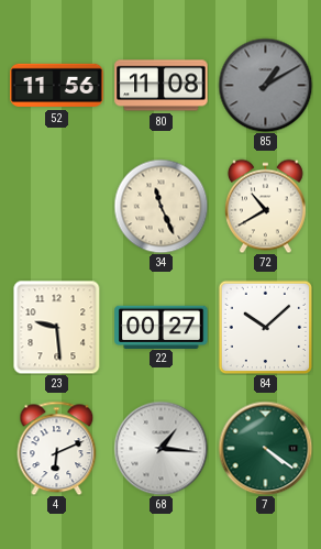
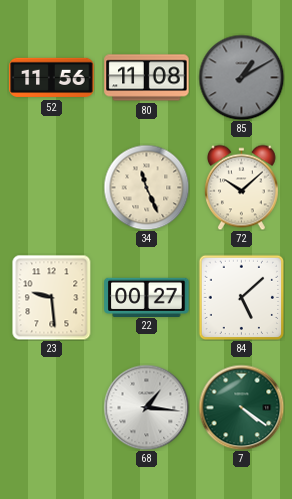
72: 10:40 -> 10:08 (242, 187)
84: 10:08 -> 5:08 (241, 297)
4: 6:11 -> none (57, 448)
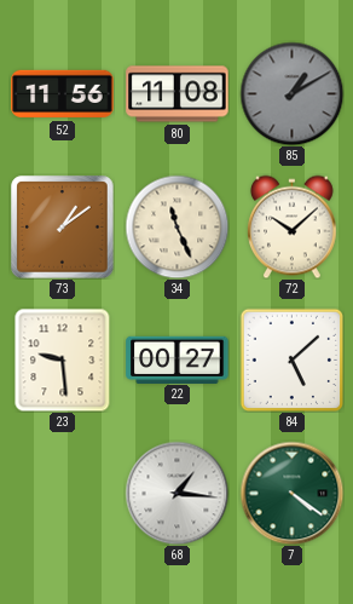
73: none -> 1:09 (63, 228)
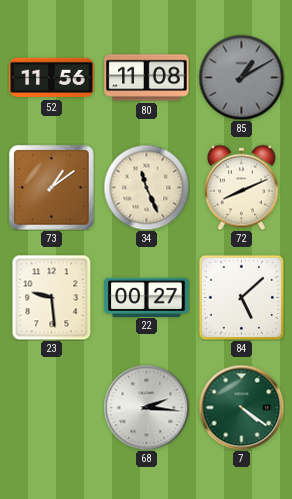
72: 10:08 -> 8:11 (242, 187)
68: 1:16 -> 2:16 (146, 407)
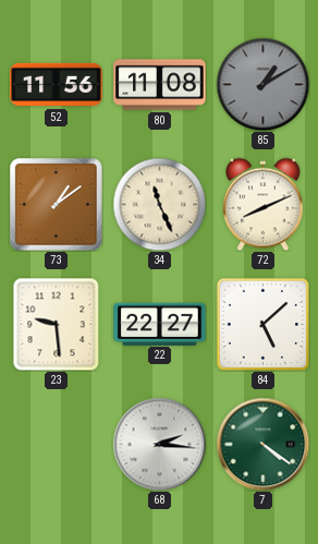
22: 00:27 -> 22:27 (160, 324)
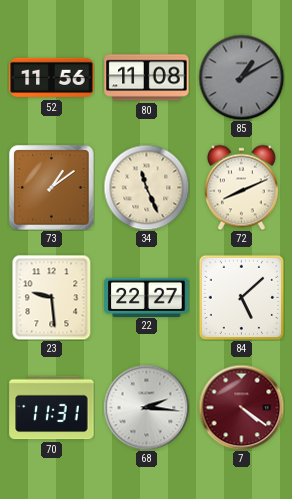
70: none -> 11:31 (52, 408)
7 dial: green -> burgundy (241, 407)
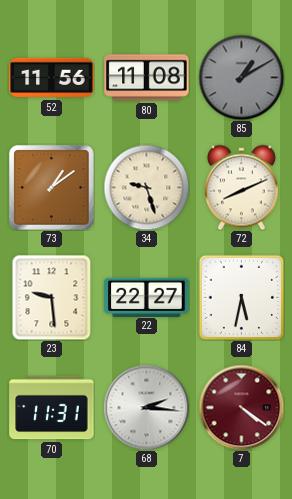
34: 11:26 -> 9:27 (146, 187)
84: 5:08 -> 5:32 (241, 297)
